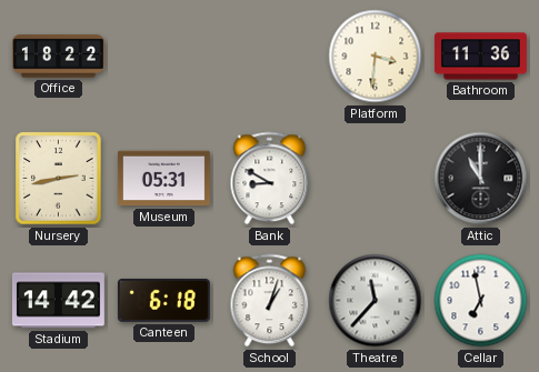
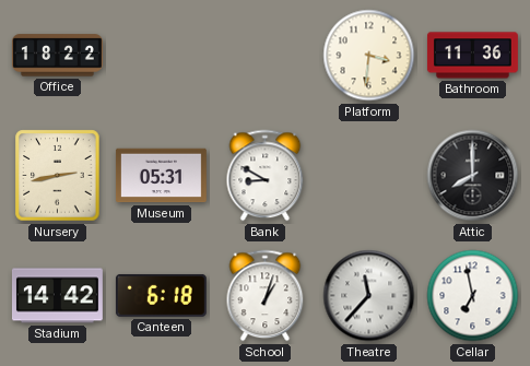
Attic: 11:00 -> 8:00 (473, 176)
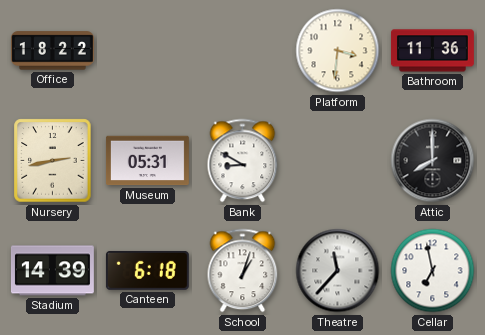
Stadium: 14:42 -> 14:39 (52, 271)
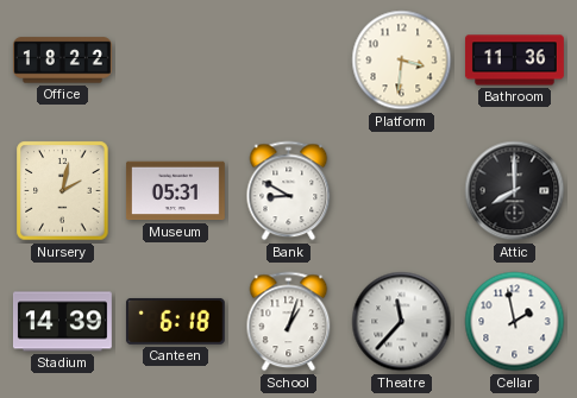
Nursery: 2:43 -> 2:02 (63, 191)
Cellar: 6:58 -> 1:58 (515, 322)
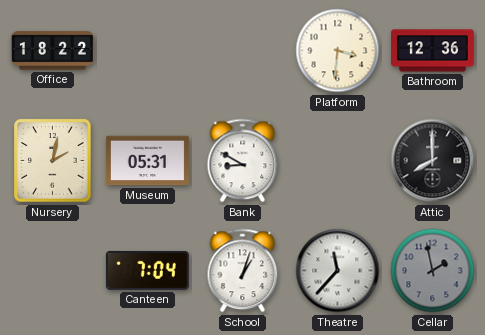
Bathroom: 11:36 -> 12:36 (432, 51)
Stadium: 14:39 -> none (62, 322)
Canteen: 6:18 -> 7:04 (147, 270)
Cellar dial: white -> grey (433, 271)
